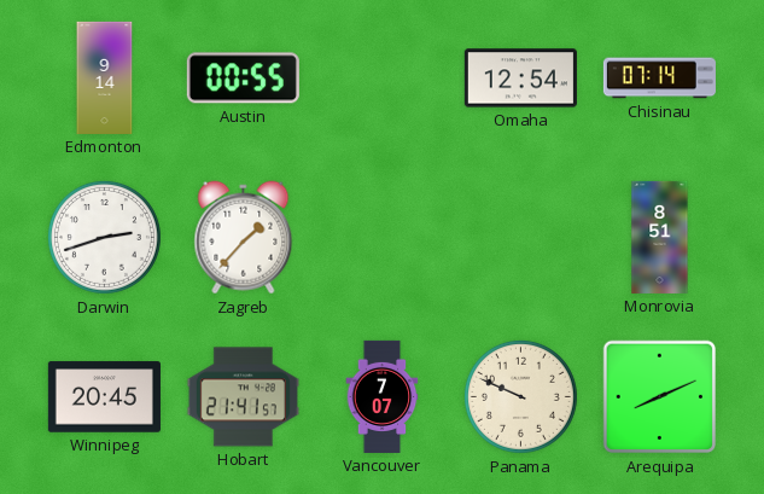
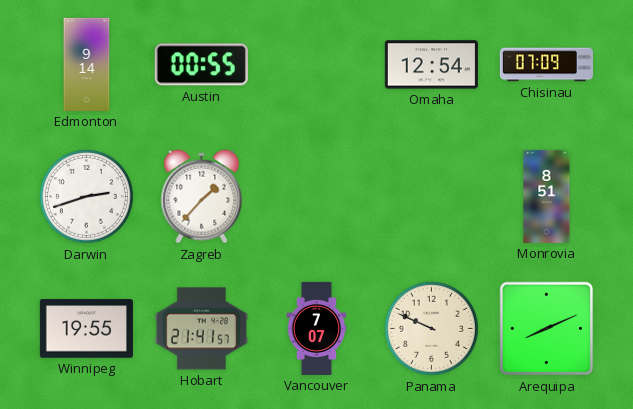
Chisinau: 07:14 -> 07:09 (546, 65)
Winnipeg: 20:45 -> 19:55 (86, 329)
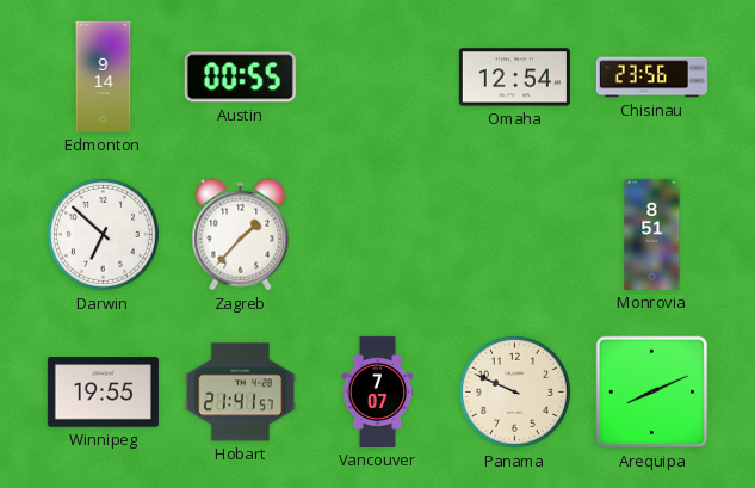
Chisinau: 07:09 -> 23:56 (651, 78)
Darwin: 2:42 -> 6:52 (103, 234)
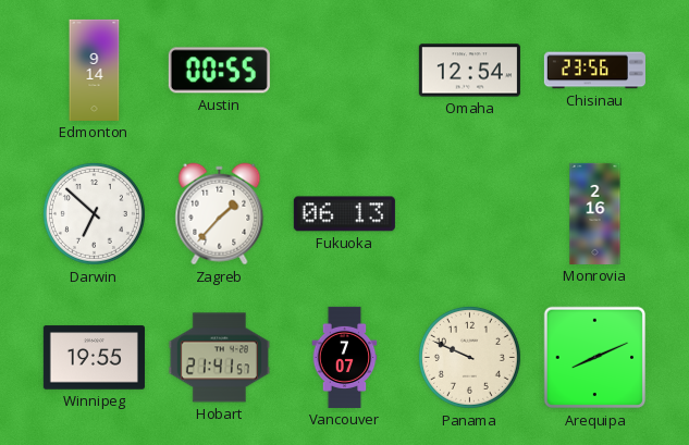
Fukuoka: none -> 06:13 (344, 214)
Monrovia: 8:51 -> 2:16 (595, 213)
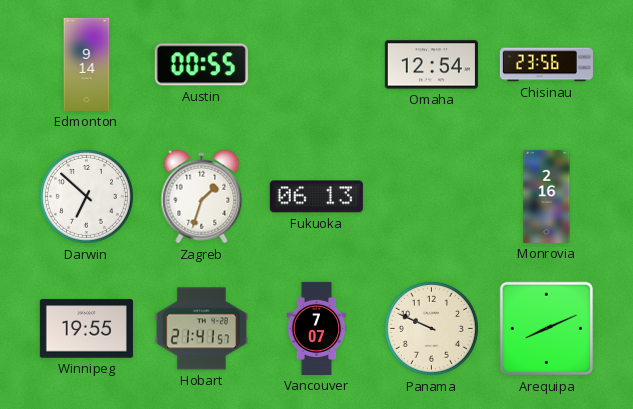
Zagreb: 1:37 -> 1:33 (202, 197)
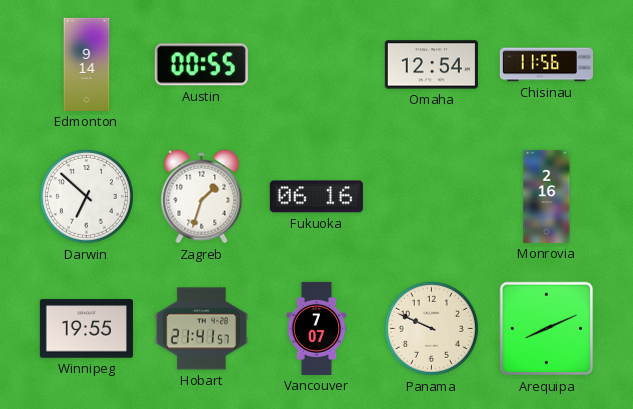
Chisinau: 23:56 -> 11:56 (546, 65)
Fukuoka: 06:13 -> 06:16 (316, 197)
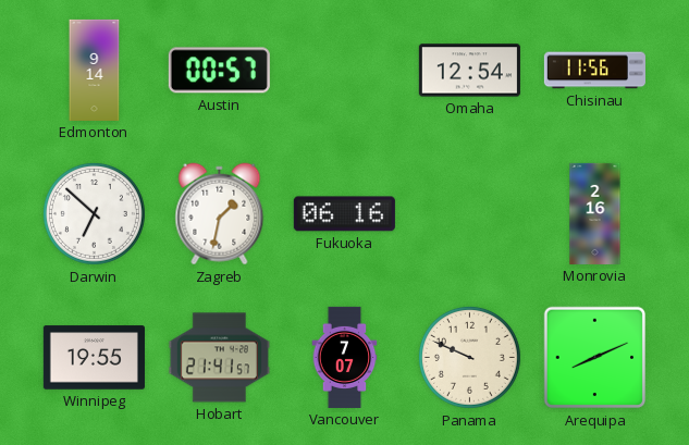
Austin: 00:55 -> 00:57 (219, 71)
Zagreb: 1:33 -> 1:32 (220, 214)
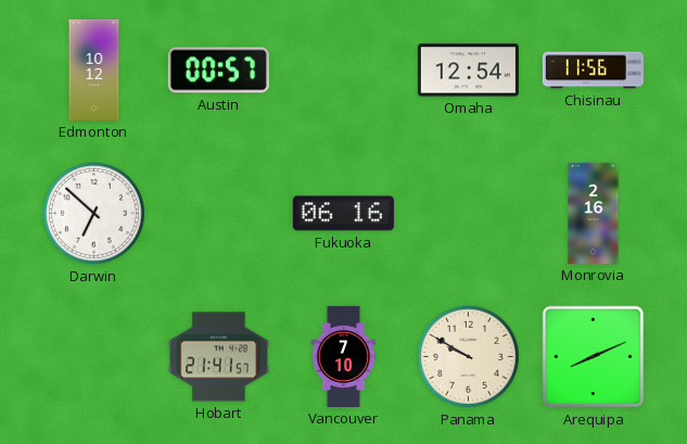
Edmonton: 9:14 -> 10:12 (94, 69)
Zagreb: 1:32 -> none (220, 214)
Winnipeg: 19:55 -> none (94, 358)
Vancouver: 7:07 -> 7:10 (344, 356)
Panama: 9:49 -> 9:50 (468, 356)
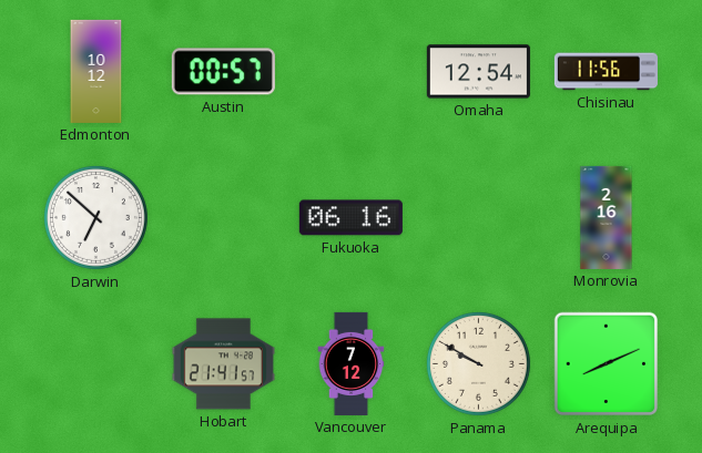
Vancouver: 7:10 -> 7:12 (352, 363)
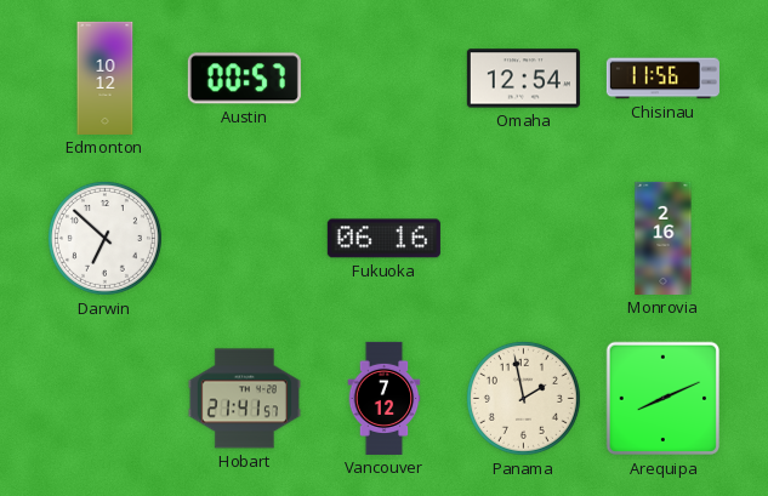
Panama: 9:50 -> 1:58 (523, 398)
